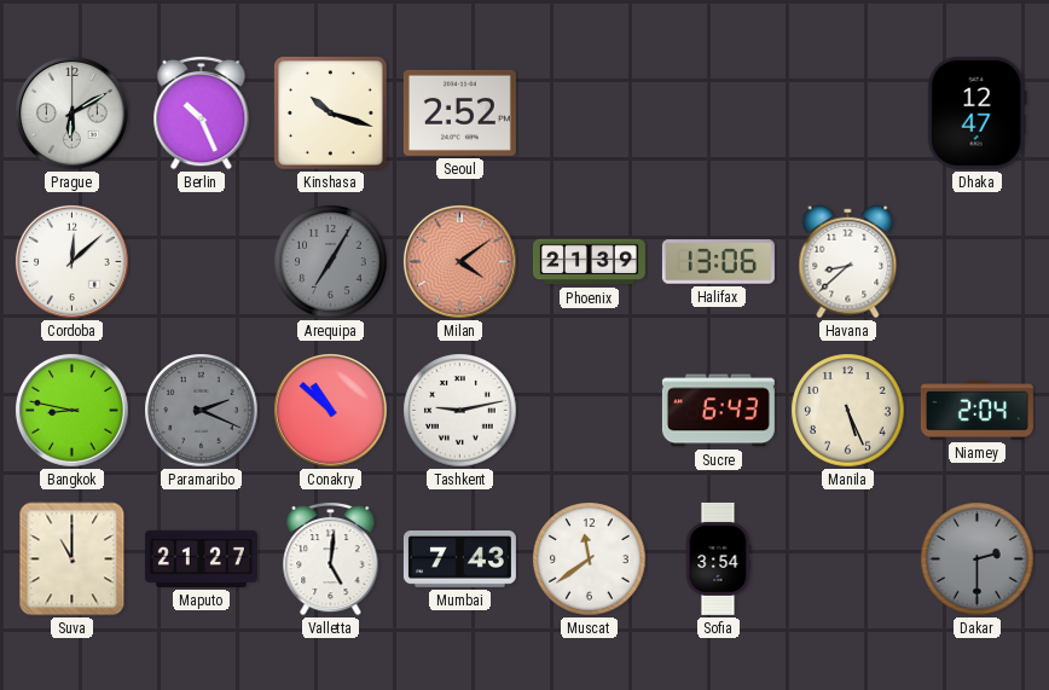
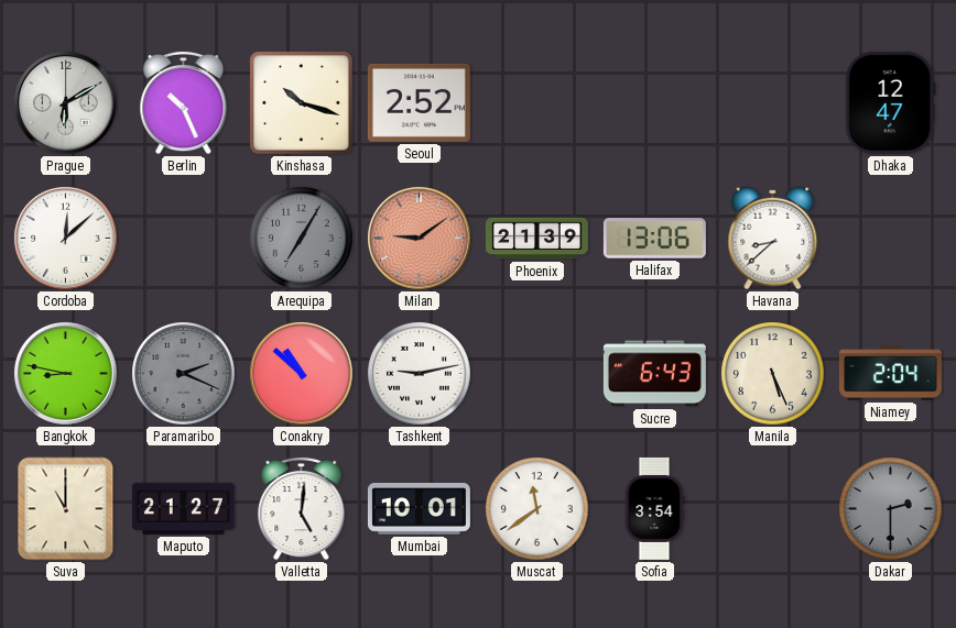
Milan: 4:09 -> 9:09 (419, 238)
Mumbai: 7:43 -> 10:01 (419, 509)
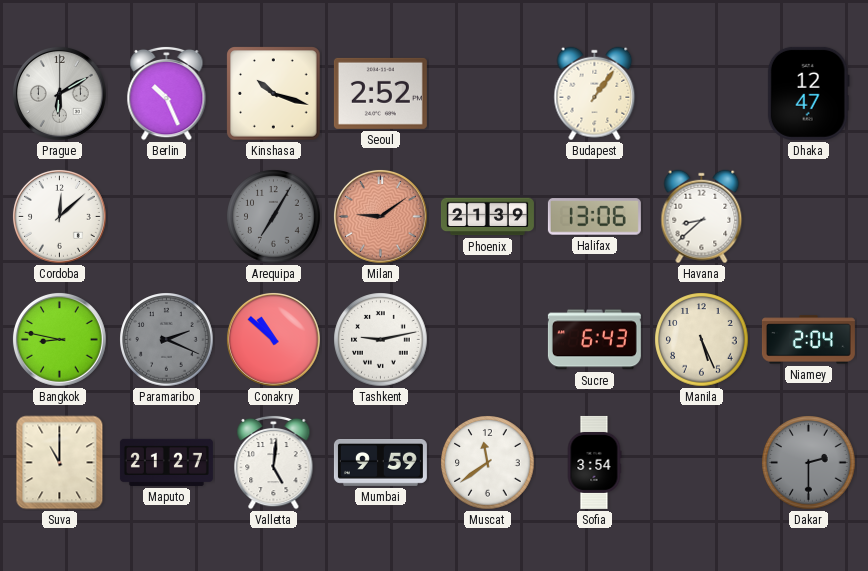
Budapest: none -> 1:06 (595, 94)
Mumbai: 10:01 -> 9:59 (380, 463)
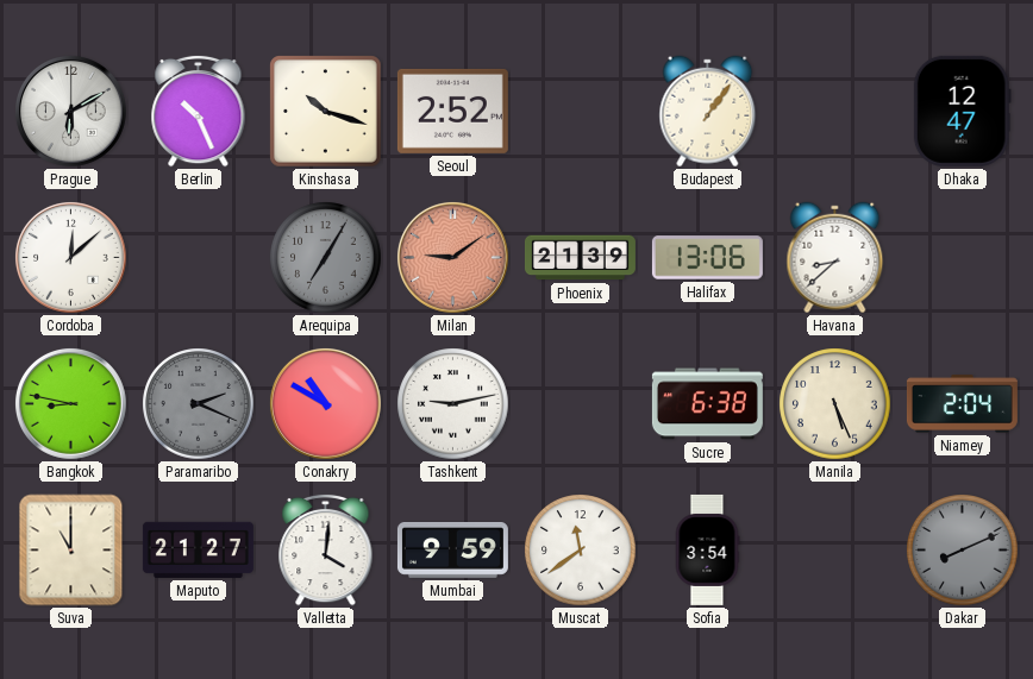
Conakry: 10:52 -> 10:50 (325, 403)
Sucre: 6:43 -> 6:38 (707, 404)
Valletta: 5:01 -> 4:01 (326, 549)
Dakar: 2:30 -> 8:11 (963, 551)
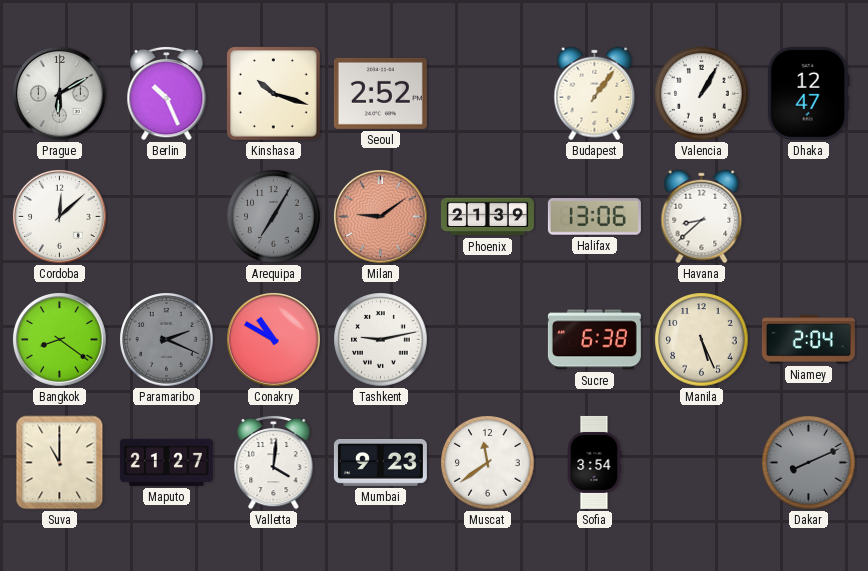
Valencia: none -> 1:05 (702, 94)
Bangkok: 8:47 -> 8:21 (59, 339)
Mumbai: 9:59 -> 9:23 (380, 463)
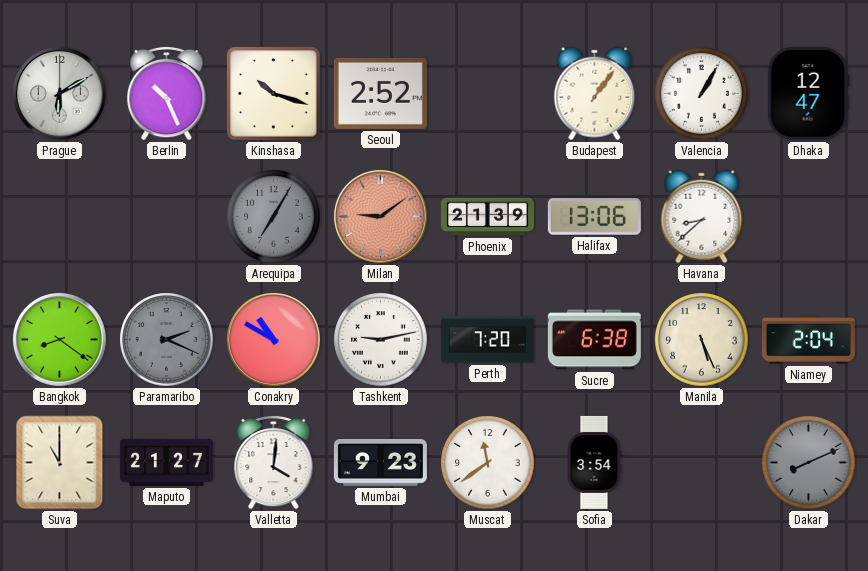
Cordoba: 12:08 -> none (59, 216)
Perth: none -> 7:20 (487, 340)
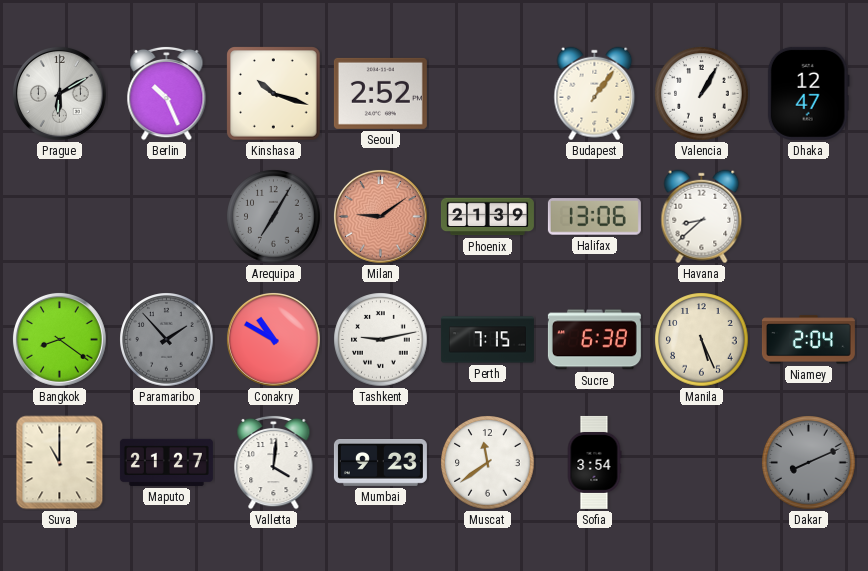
Paramaribo: 2:19 -> 1:53 (167, 340)
Perth: 7:20 -> 7:15 (487, 340)
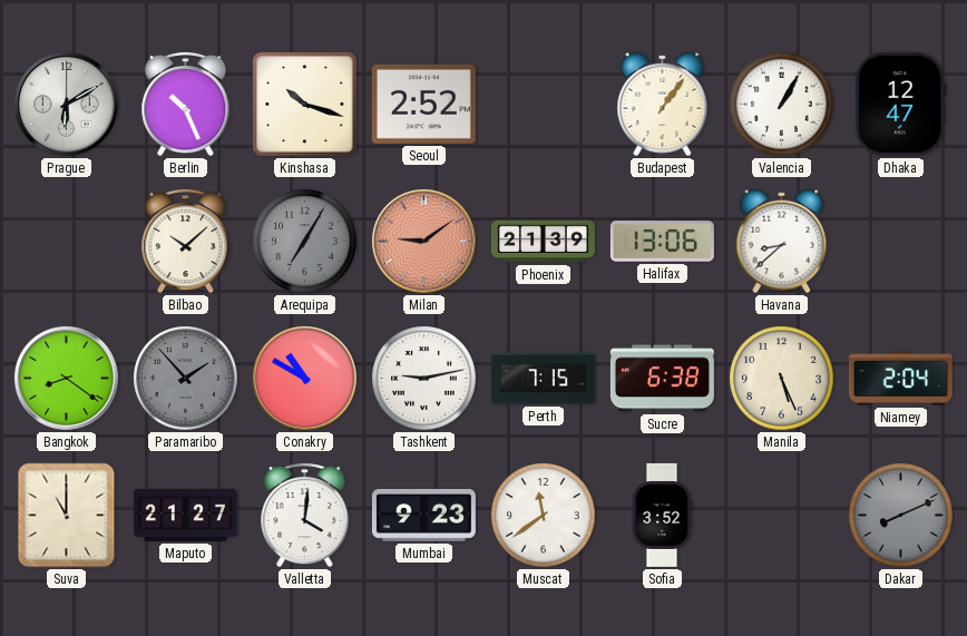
Bilbao: none -> 10:08 (186, 241)
Sofia: 3:54 -> 3:52 (662, 515)
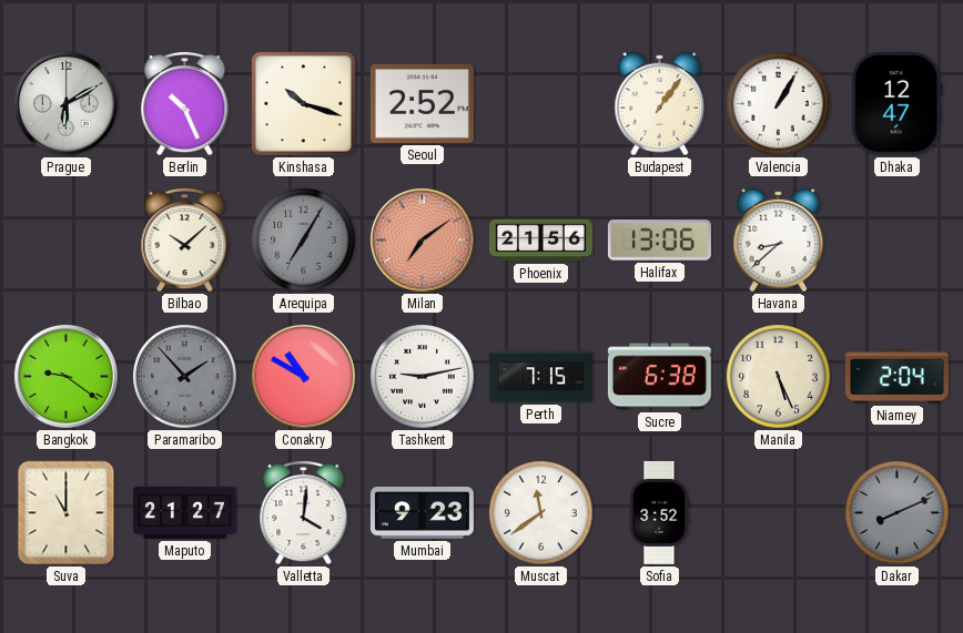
Milan: 9:09 -> 7:09 (422, 239)
Phoenix: 21:39 -> 21:56 (540, 241)
Bangkok: 8:21 -> 9:21 (65, 376)
